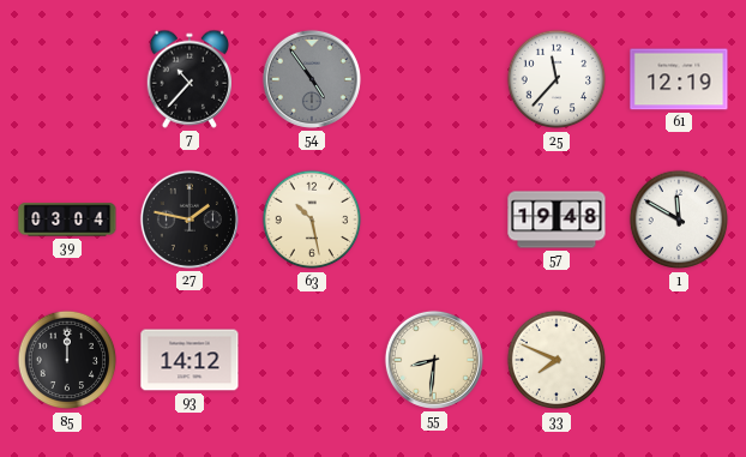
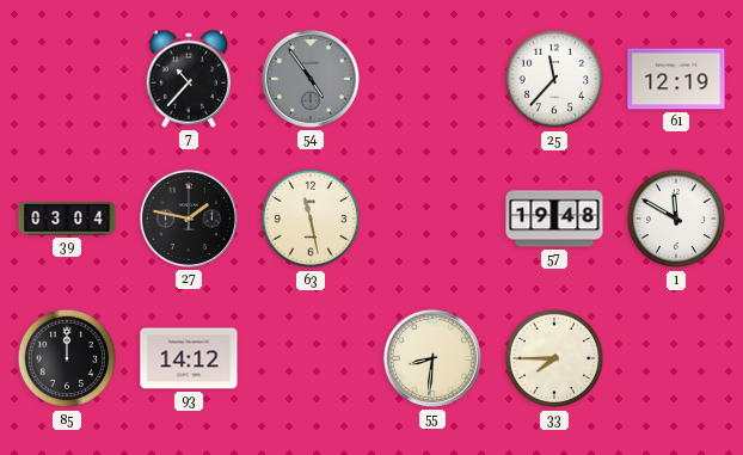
63: 10:28 -> 11:28 (311, 219)
33: 7:49 -> 7:45 (554, 358)
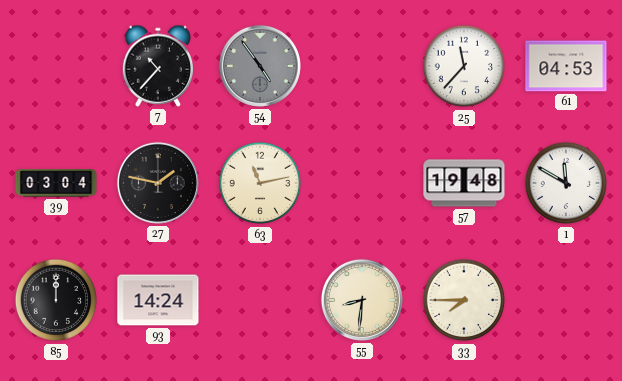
61: 12:19 -> 04:53 (566, 66)
63: 11:28 -> 11:13 (260, 183)
93: 14:12 -> 14:24 (158, 300)
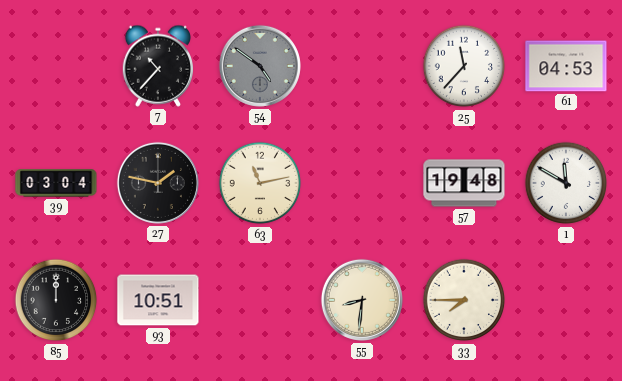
54: 4:54 -> 4:51 (260, 66)
93: 14:24 -> 10:51 (158, 300)
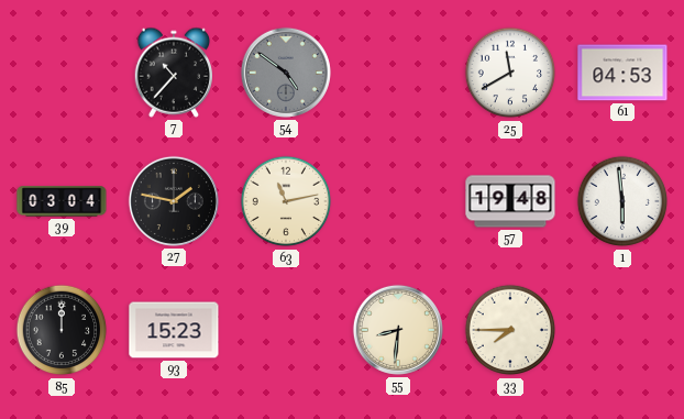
25: 11:37 -> 11:40 (510, 73)
1: 11:50 -> 5:59 (622, 201)
93: 10:51 -> 15:23 (174, 330)
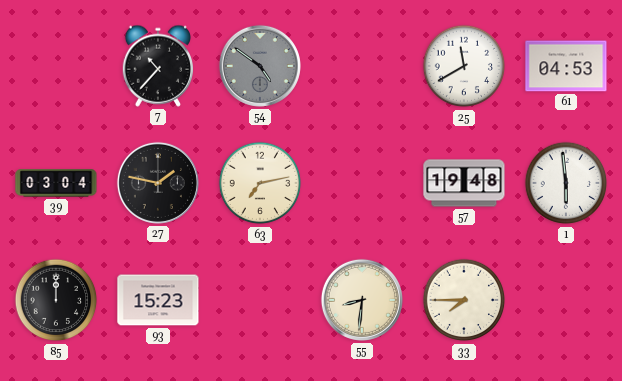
63: 11:13 -> 7:13 (260, 183)
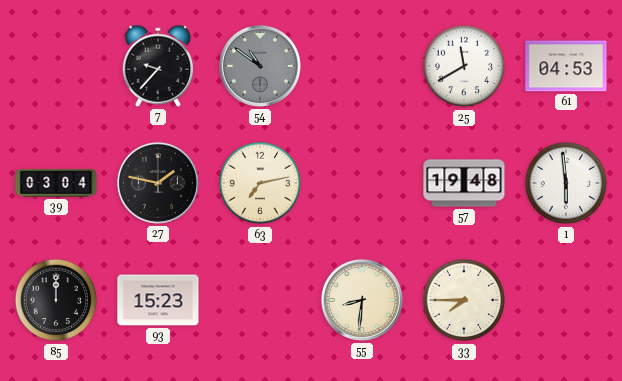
7: 10:37 -> 9:37 (157, 66)
54: 4:51 -> 10:51 (260, 66)
